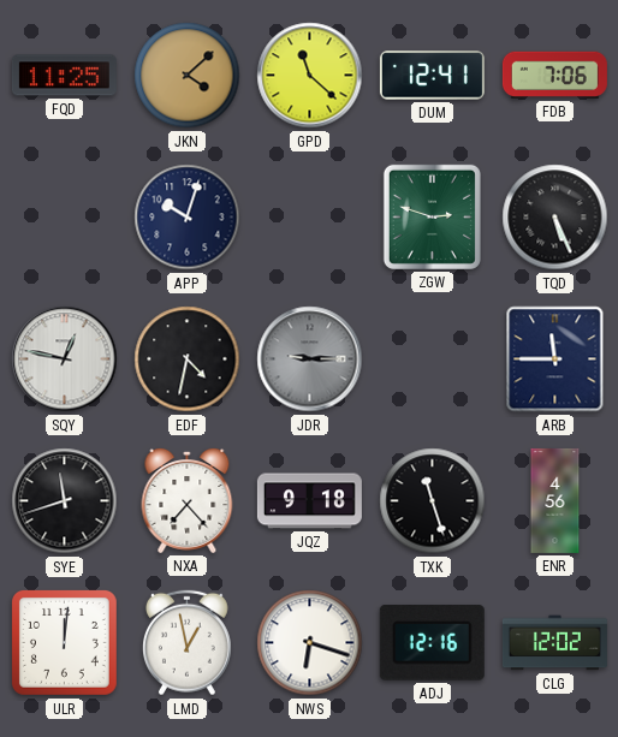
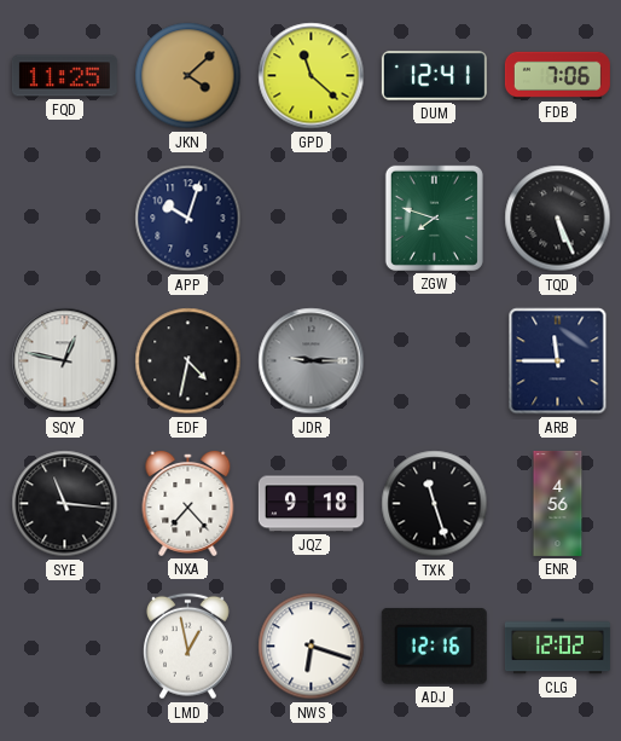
ZGW: 2:48 -> 7:48 (434, 218)
SYE: 11:42 -> 11:16 (65, 504)
ULR: 12:01 -> none (64, 642)
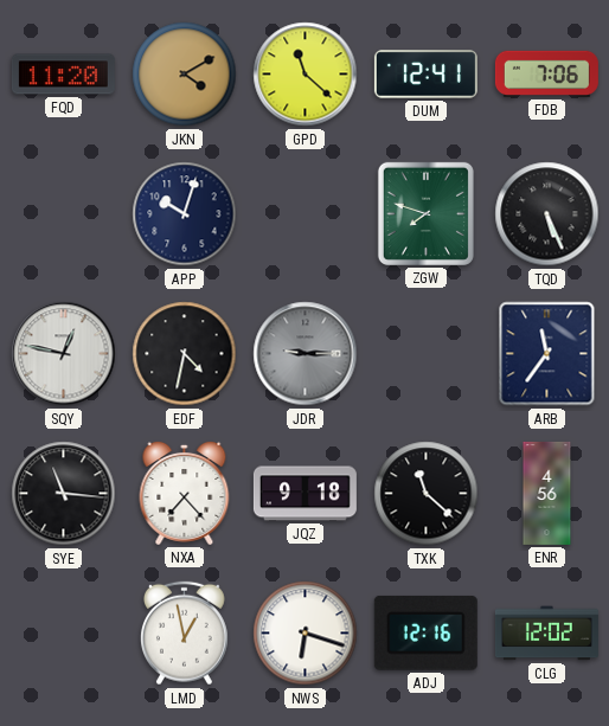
FQD: 11:25 -> 11:20 (63, 75)
JKN: 4:08 -> 4:10 (185, 75)
ARB: 11:45 -> 11:36 (547, 354)
TXK: 11:27 -> 11:22 (427, 494)
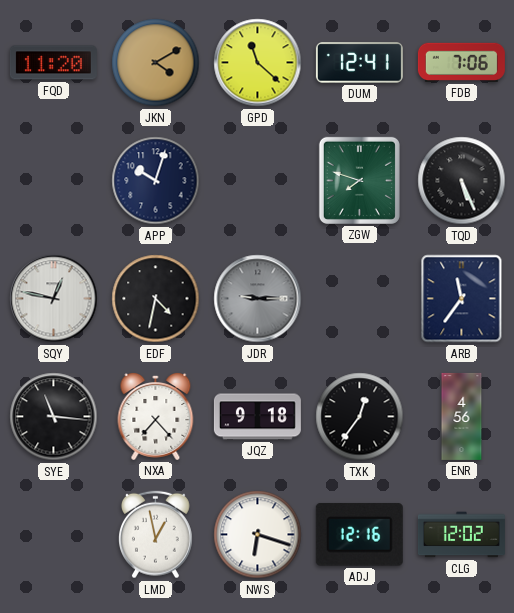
TXK: 11:22 -> 12:36 (360, 417)
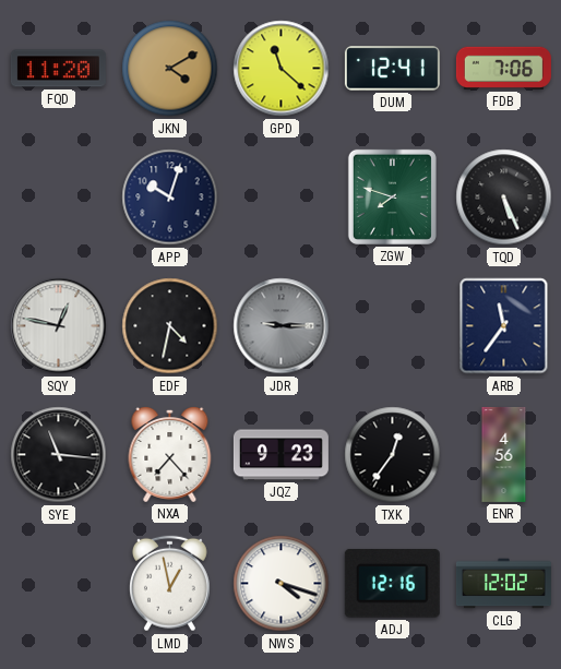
JQZ: 9:18 -> 9:23 (280, 455)
NWS: 6:18 -> 4:18 (282, 584)
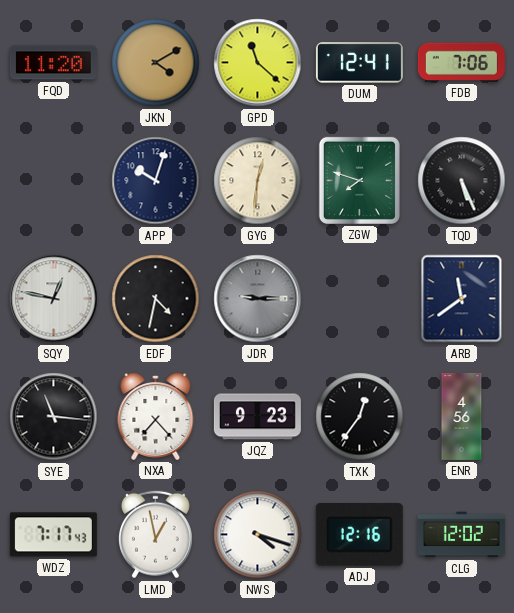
GYG: none -> 12:31 (258, 181)
ARB: 11:36 -> 11:39 (462, 299)
WDZ: none -> 7:17 (53, 535)
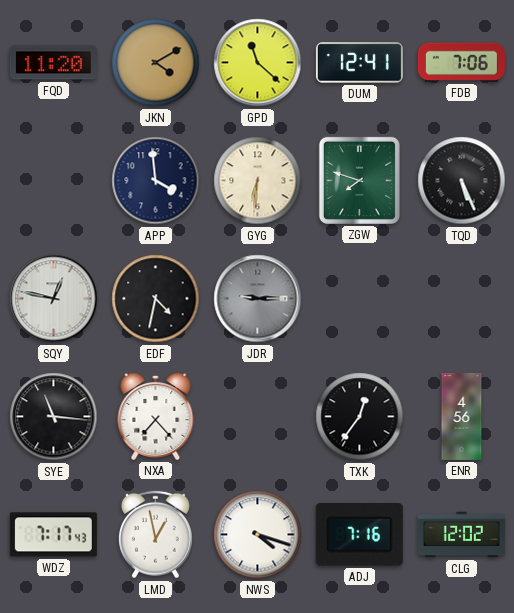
APP: 10:03 -> 3:59 (156, 181)
GYG: 12:31 -> 6:31 (258, 181)
ARB: 11:39 -> none (462, 299)
JQZ: 9:23 -> none (257, 417)
ADJ: 12:16 -> 7:16 (359, 535)
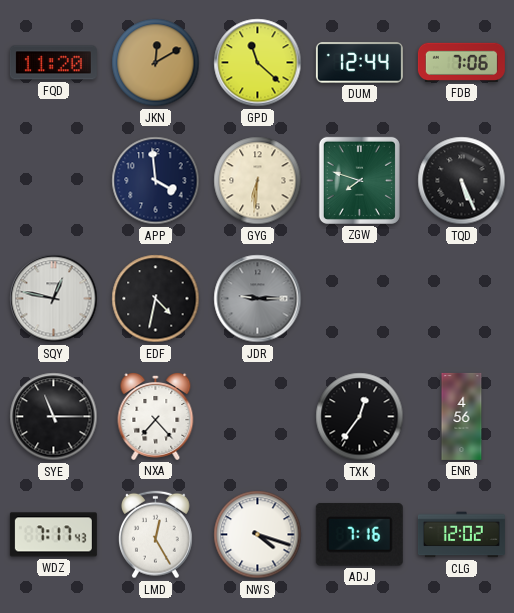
JKN: 4:10 -> 12:10 (156, 63)
DUM: 12:41 -> 12:44 (359, 63)
SYE: 11:16 -> 11:15 (54, 417)
LMD: 12:58 -> 12:25 (155, 535)
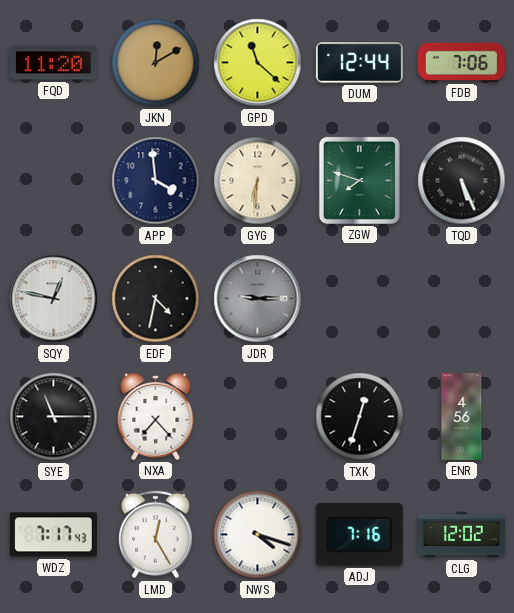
TXK: 12:36 -> 12:33 (360, 417)
